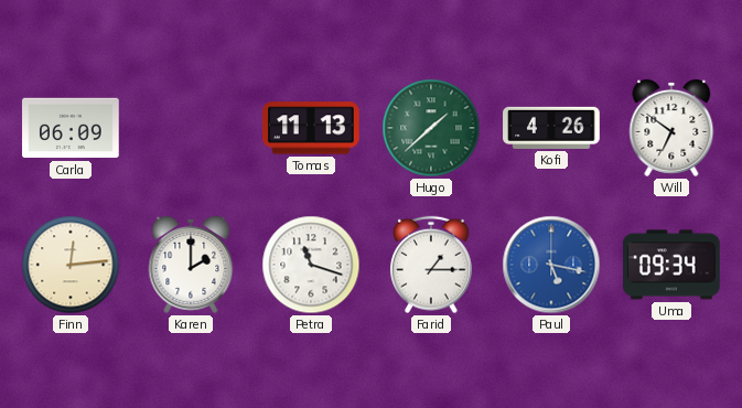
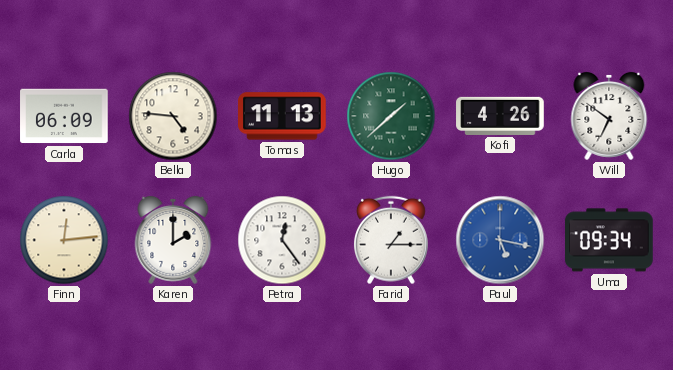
Bella: none -> 4:46 (173, 116)
Petra: 11:18 -> 12:24 (282, 240)
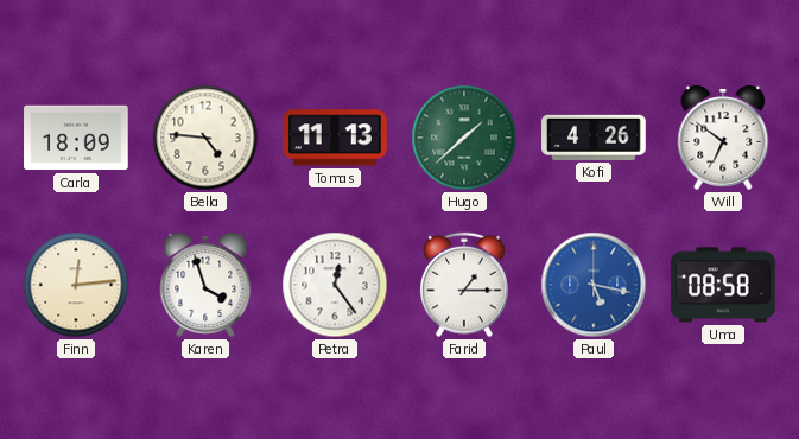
Carla: 06:09 -> 18:09 (76, 138)
Karen: 2:00 -> 3:57 (205, 285)
Uma: 09:34 -> 08:58 (723, 285)
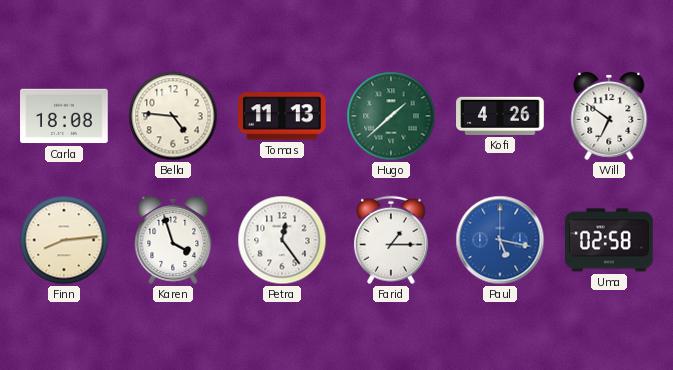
Carla: 18:09 -> 18:08 (64, 116)
Finn: 12:14 -> 8:14 (64, 240)
Uma: 08:58 -> 02:58 (609, 240)
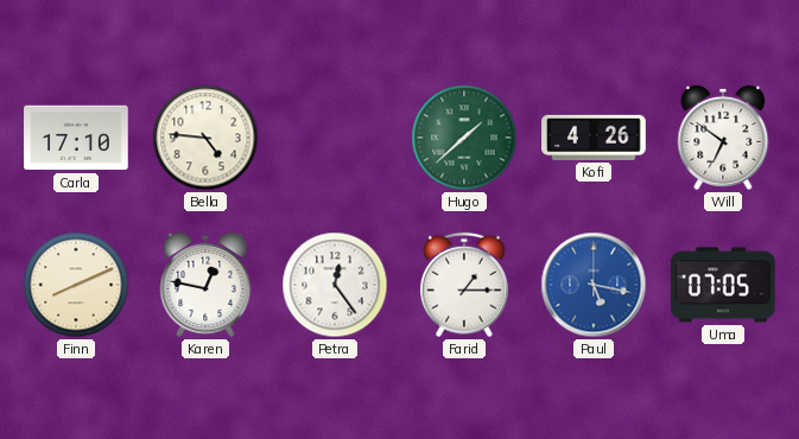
Carla: 18:08 -> 17:10 (76, 138)
Tomas: 11:13 -> none (283, 116)
Finn: 8:14 -> 8:11 (76, 285)
Karen: 3:57 -> 12:47 (205, 285)
Uma: 02:58 -> 07:05 (723, 285)
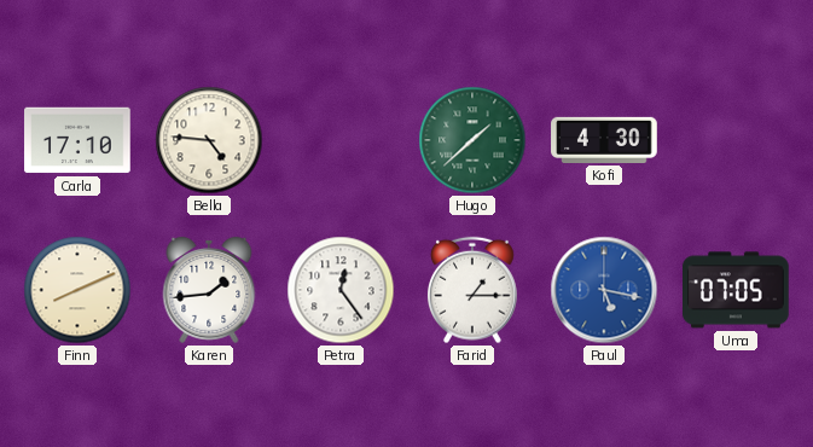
Kofi: 4:26 -> 4:30 (604, 140)
Will: 6:51 -> none (723, 138)
Karen: 12:47 -> 1:44 (209, 290)
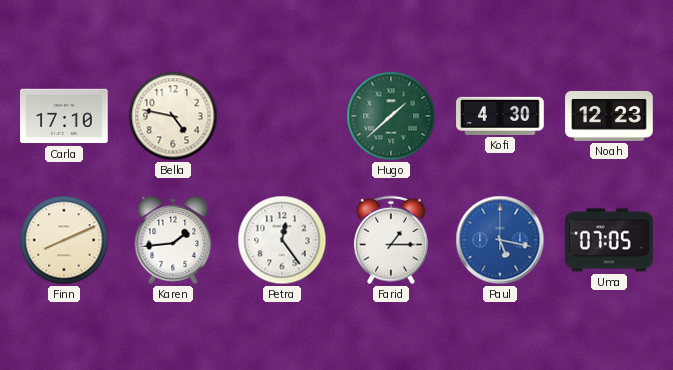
Bella: 4:46 -> 4:47 (173, 116)
Noah: none -> 12:23 (609, 116)
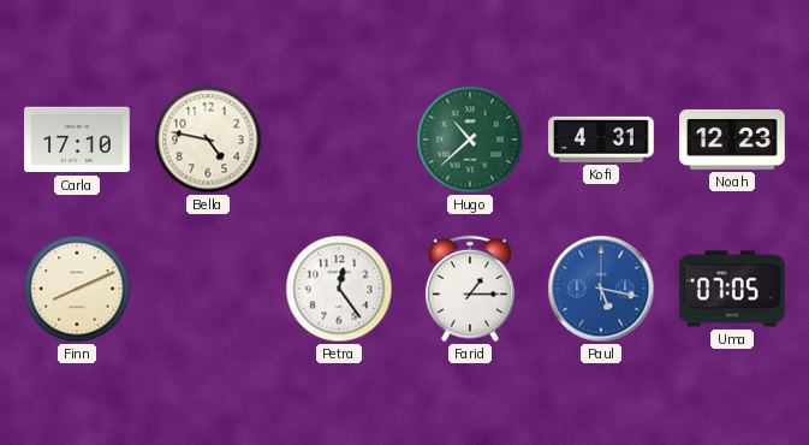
Hugo: 1:38 -> 10:38 (470, 140)
Kofi: 4:30 -> 4:31 (601, 140)
Karen: 1:44 -> none (173, 240)
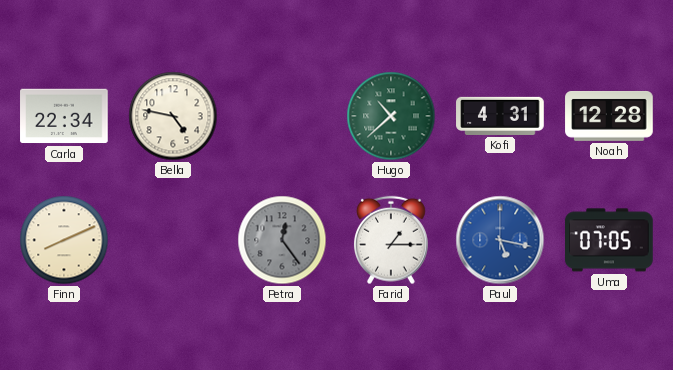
Carla: 17:10 -> 22:34 (64, 116)
Noah: 12:23 -> 12:28 (609, 116)
Petra dial: white -> grey (282, 240)
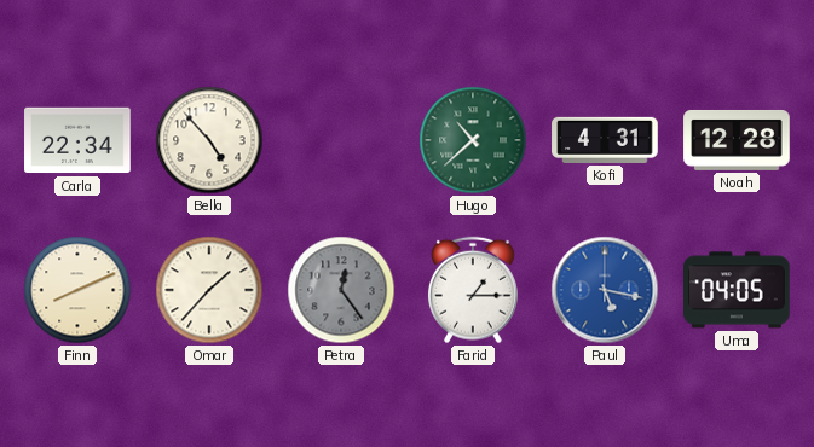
Bella: 4:47 -> 4:53 (209, 140)
Omar: none -> 1:37 (209, 290)
Uma: 07:05 -> 04:05 (737, 290)
